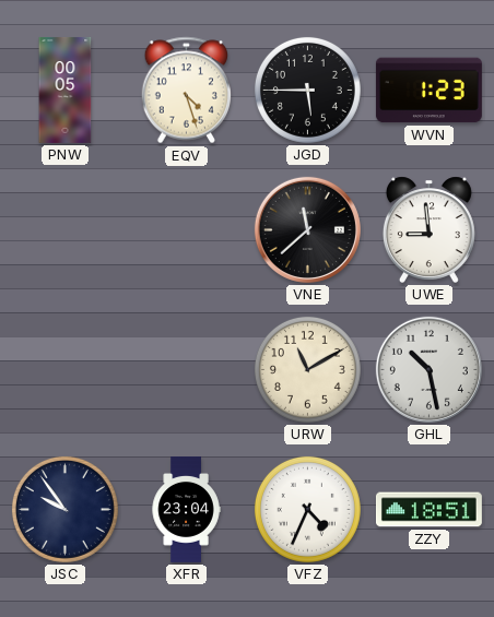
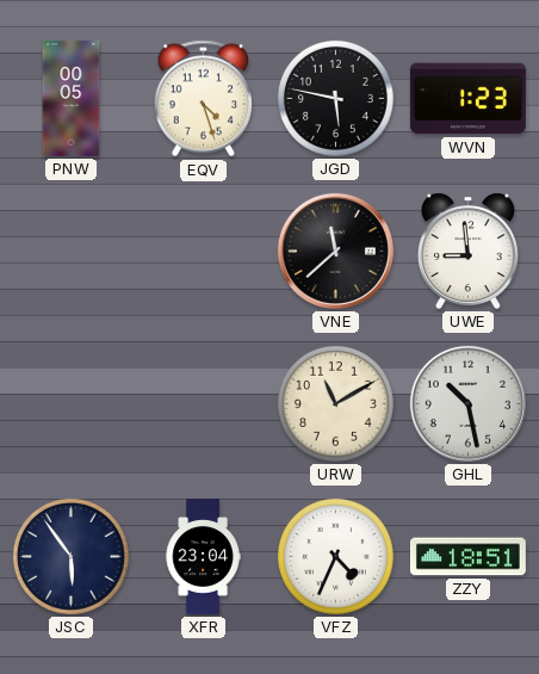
JGD: 5:45 -> 5:47 (335, 98)
JSC: 9:54 -> 5:54 (70, 556)
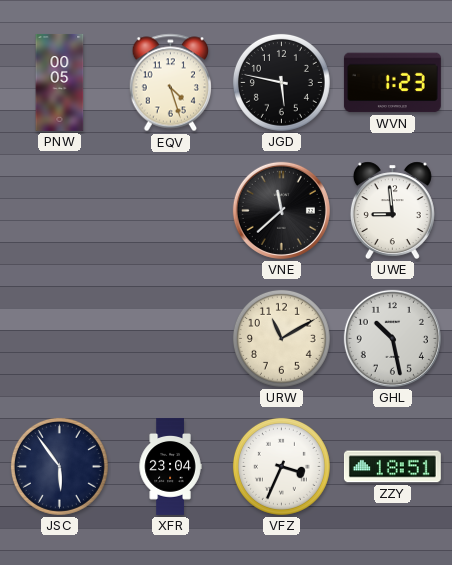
VFZ: 4:34 -> 3:34 (281, 466)
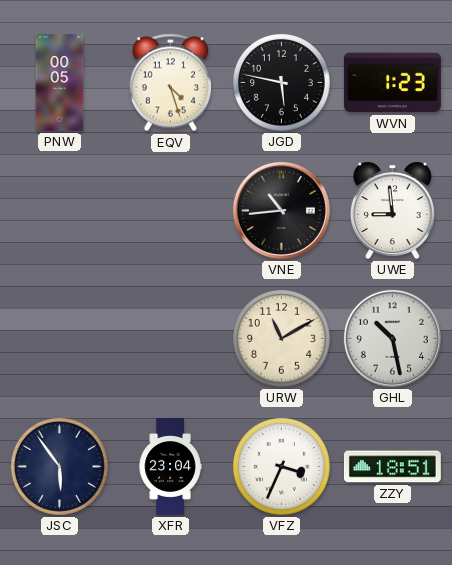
VNE: 11:38 -> 10:44 (281, 210)
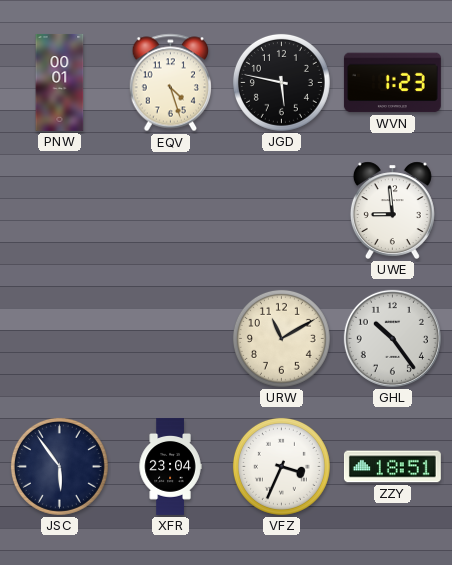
PNW: 00:05 -> 00:01 (60, 82)
VNE: 10:44 -> none (281, 210)
GHL: 10:28 -> 10:24 (392, 338)
